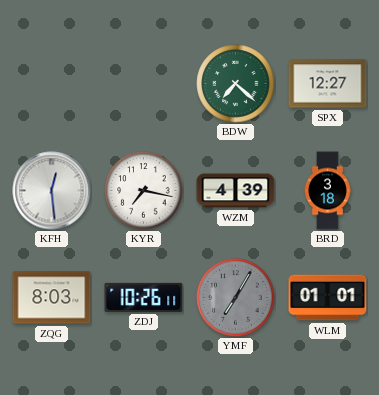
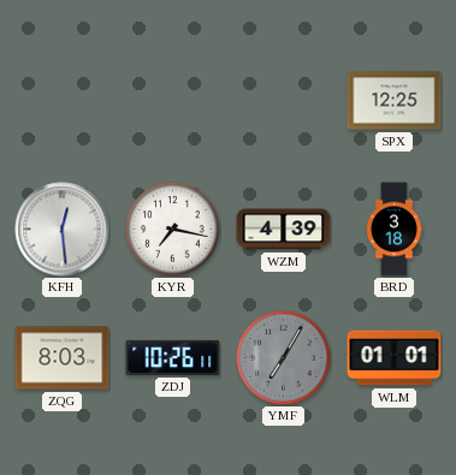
BDW: 7:22 -> none (236, 84)
SPX: 12:27 -> 12:25 (395, 101)
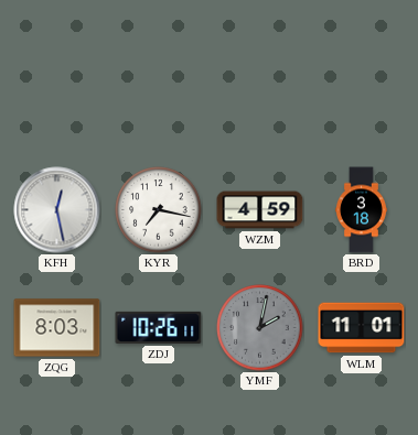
SPX: 12:25 -> none (395, 101)
KFH: 12:29 -> 12:28 (57, 210)
WZM: 4:39 -> 4:59 (260, 210)
YMF: 7:05 -> 2:02 (260, 328)
WLM: 01:01 -> 11:01 (362, 328)
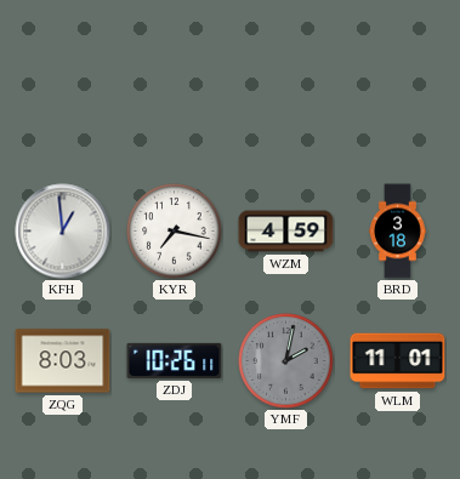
KFH: 12:28 -> 12:59 (63, 232)
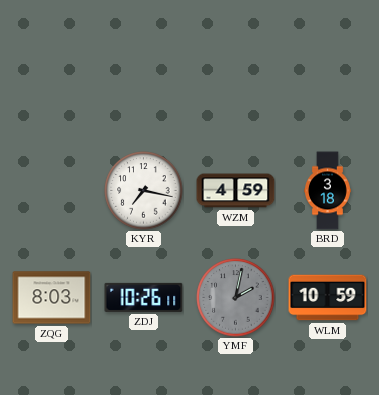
KFH: 12:59 -> none (63, 232)
WLM: 11:01 -> 10:59 (328, 298)
